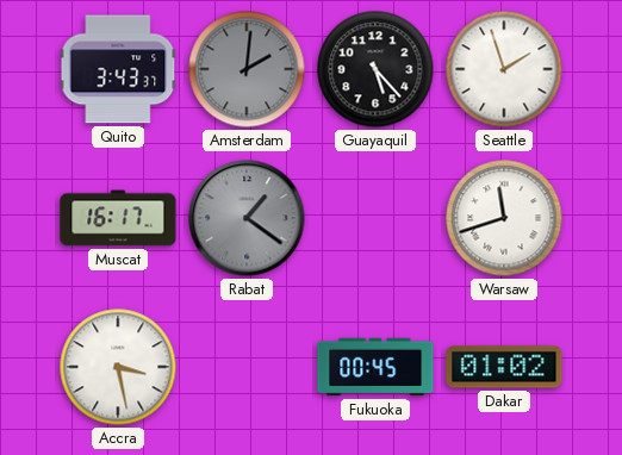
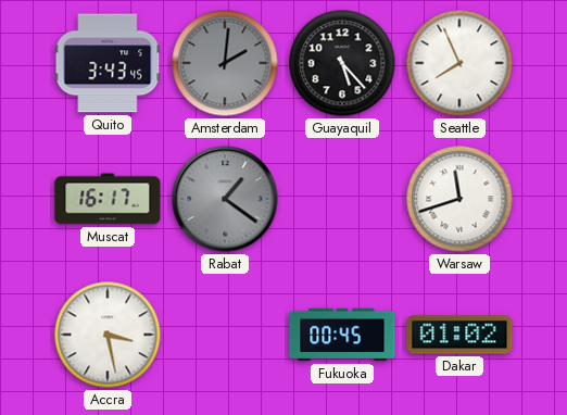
Quito: 3:43:37 -> 3:43:45 (108, 63)
Seattle: 1:57 -> 7:56 (459, 63)
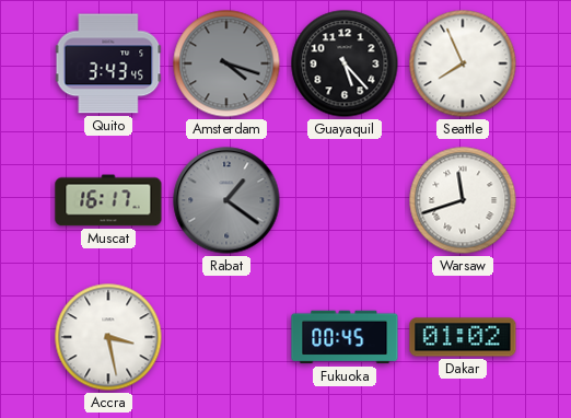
Amsterdam: 2:01 -> 4:18 (226, 63)
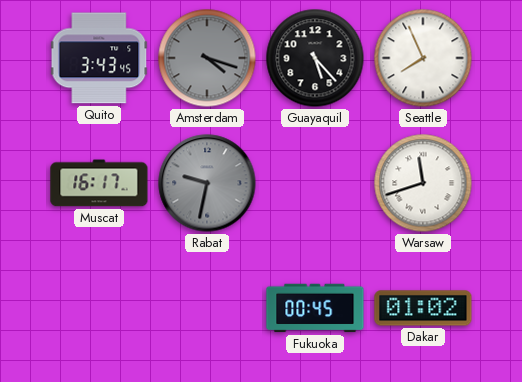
Rabat: 1:21 -> 9:32 (207, 183)
Accra: 3:28 -> none (108, 337)
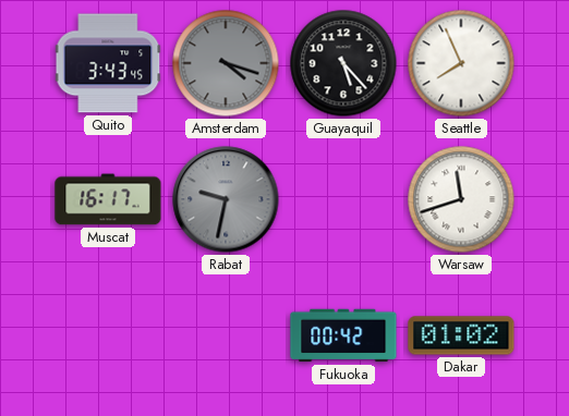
Fukuoka: 00:45 -> 00:42 (343, 335)
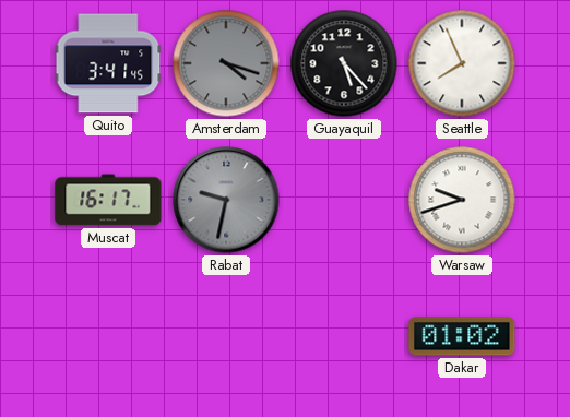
Quito: 3:43 -> 3:41 (108, 63)
Warsaw: 11:42 -> 9:42 (462, 200)
Fukuoka: 00:42 -> none (343, 335)
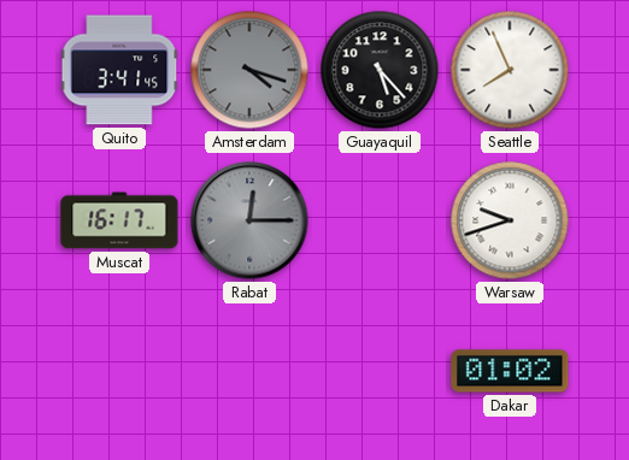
Rabat: 9:32 -> 12:15 (249, 220)
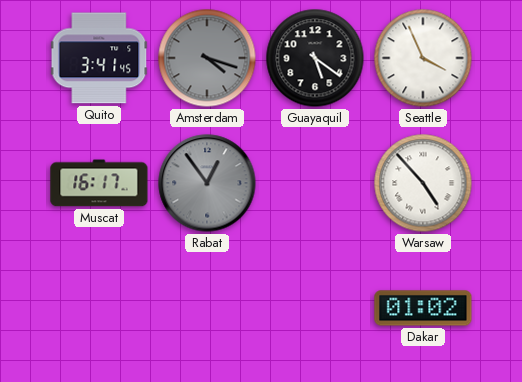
Guayaquil: 5:23 -> 5:21 (315, 58)
Seattle: 7:56 -> 3:56 (423, 58)
Rabat: 12:15 -> 12:54 (207, 183)
Warsaw: 9:42 -> 4:53 (423, 183)
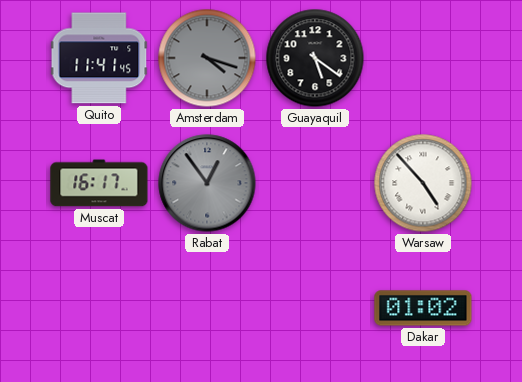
Quito: 3:41 -> 11:41 (99, 58)
Seattle: 3:56 -> none (423, 58)
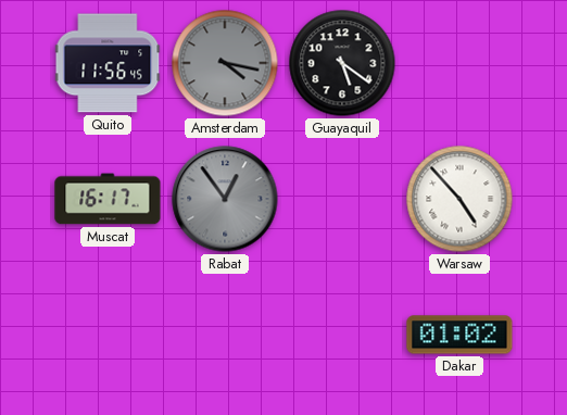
Quito: 11:41 -> 11:56 (108, 63)
Amsterdam: 4:18 -> 4:17 (225, 63)
